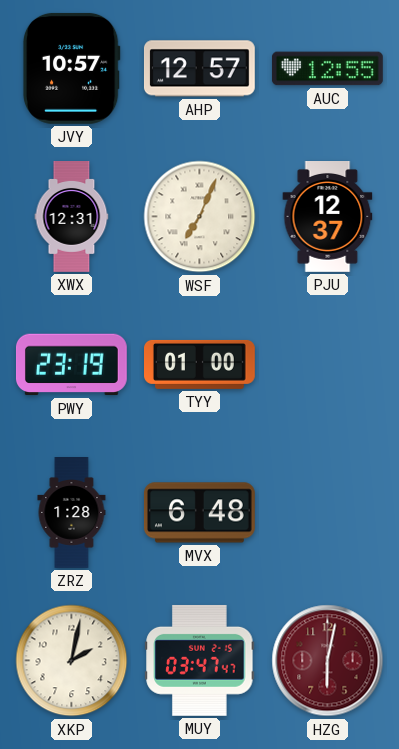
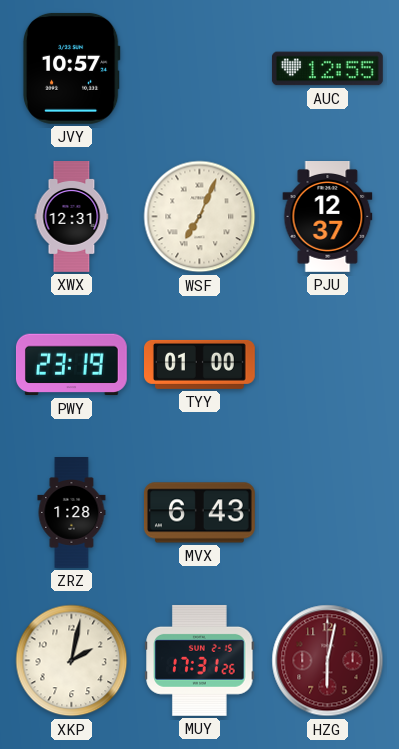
AHP: 12:57 -> none (199, 69)
MVX: 6:48 -> 6:43 (199, 513)
MUY: 03:47 -> 17:31 (200, 660)
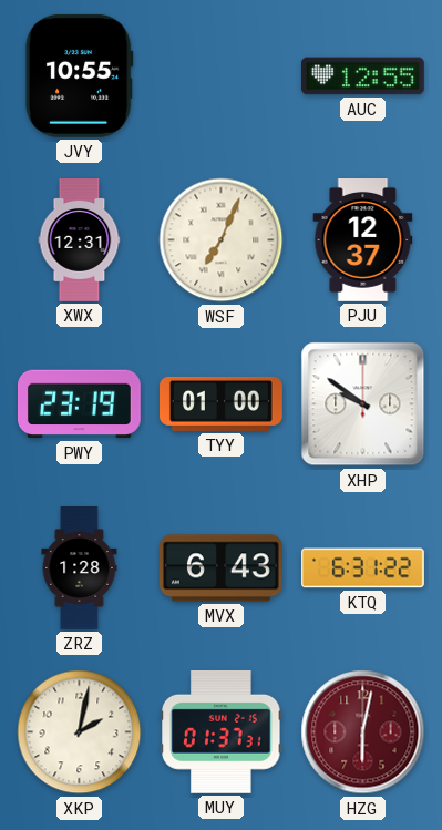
JVY: 10:57 -> 10:55 (79, 75)
XHP: none -> 9:51 (363, 404)
KTQ: none -> 6:31 (362, 568)
MUY: 17:31 -> 01:37 (222, 731)
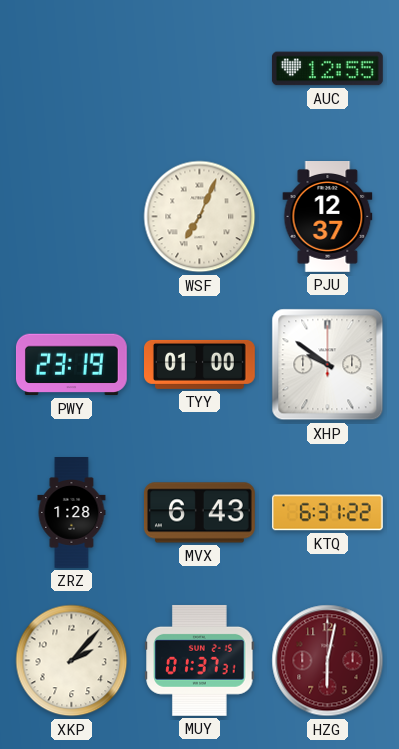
JVY: 10:55 -> none (79, 75)
XWX: 12:31 -> none (80, 240)
XKP: 2:02 -> 2:07 (72, 661)
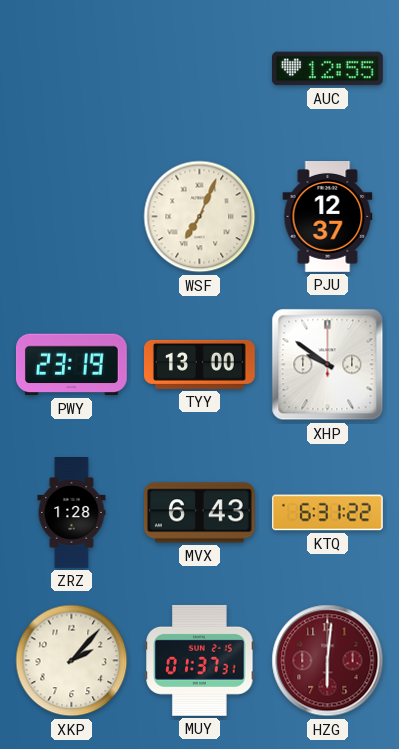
TYY: 01:00 -> 13:00 (200, 364)
HZG: 6:02 -> 6:01 (328, 661)
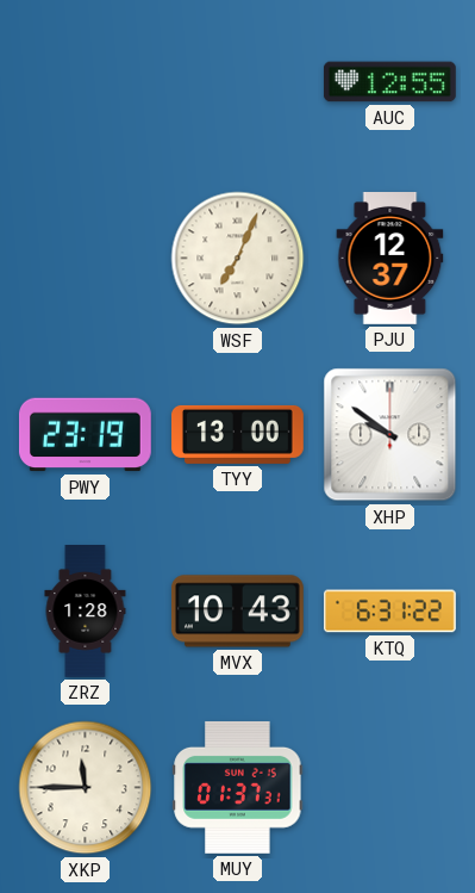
MVX: 6:43 -> 10:43 (237, 612)
XKP: 2:07 -> 11:45 (86, 788)
HZG: 6:01 -> none (328, 661)
